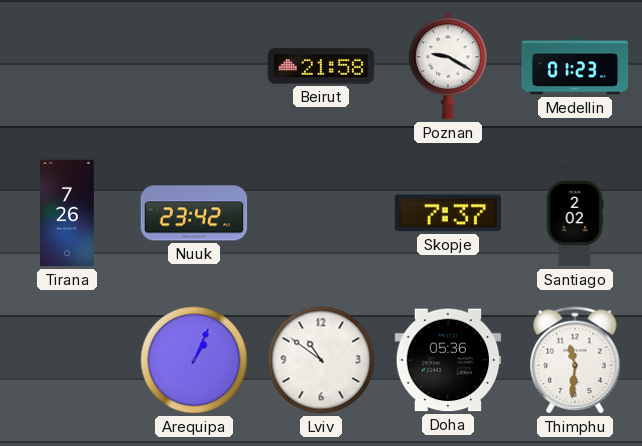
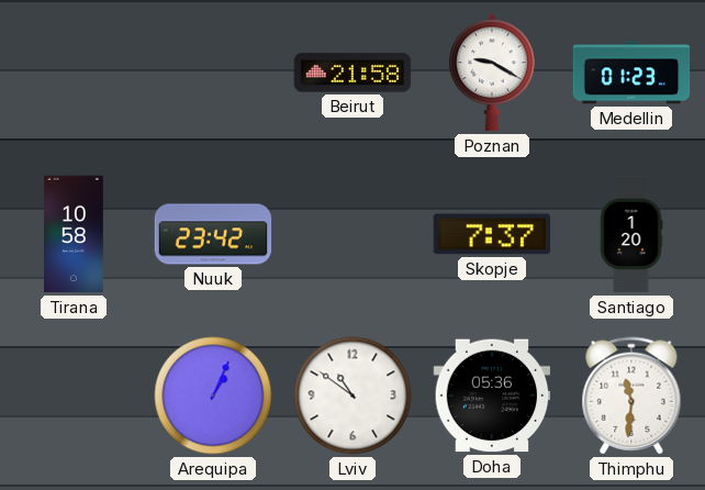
Tirana: 7:26 -> 10:58 (74, 234)
Santiago: 2:02 -> 1:20 (631, 234)
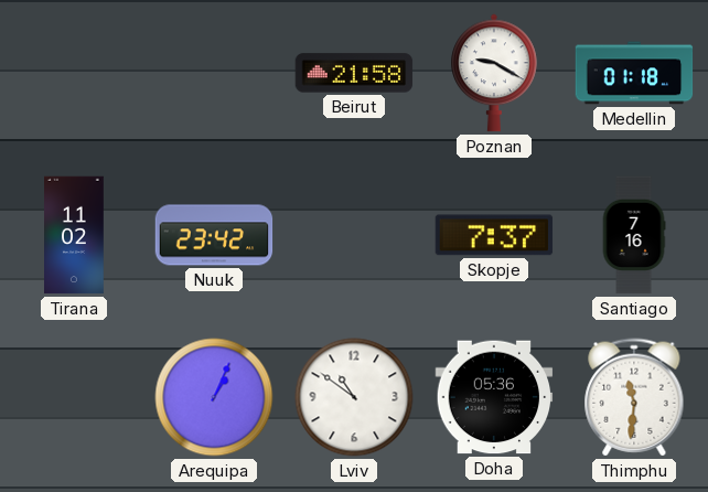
Medellin: 01:23 -> 01:18 (634, 73)
Tirana: 10:58 -> 11:02 (74, 235)
Santiago: 1:20 -> 7:16 (634, 235)
